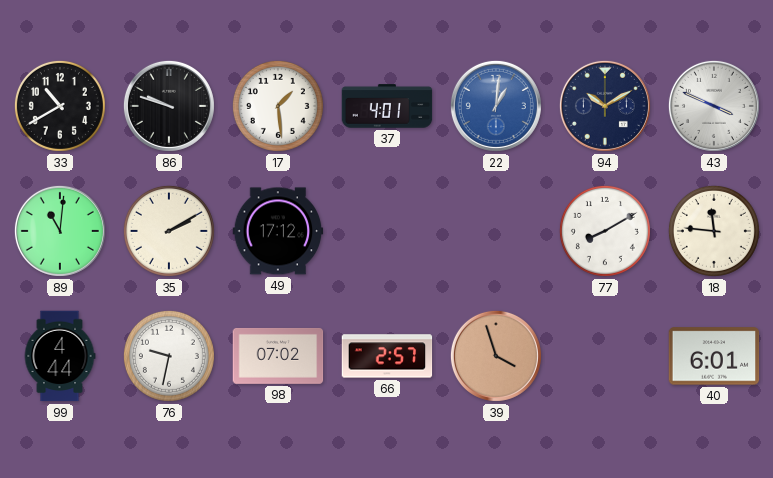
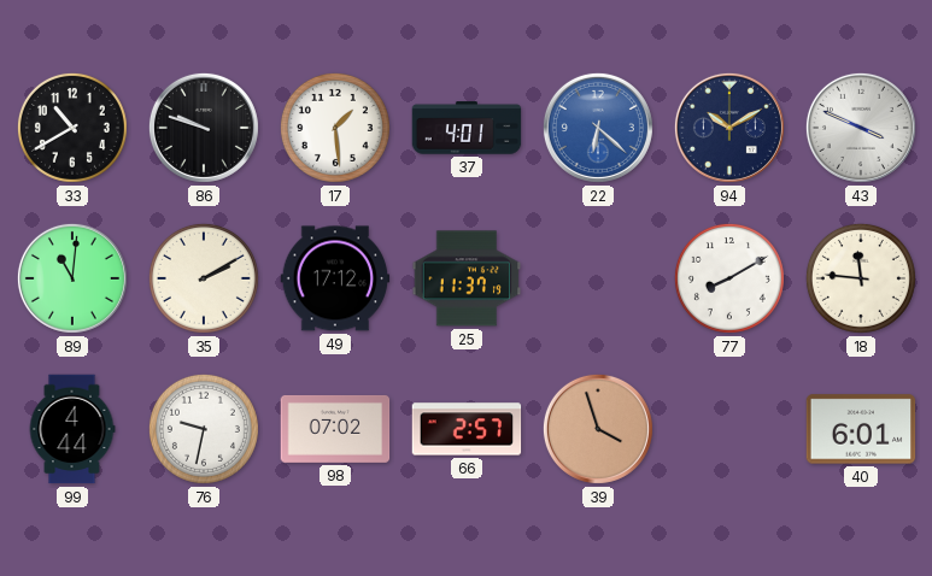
22: 1:01 -> 6:22 (598, 128)
25: none -> 11:37 (467, 278)
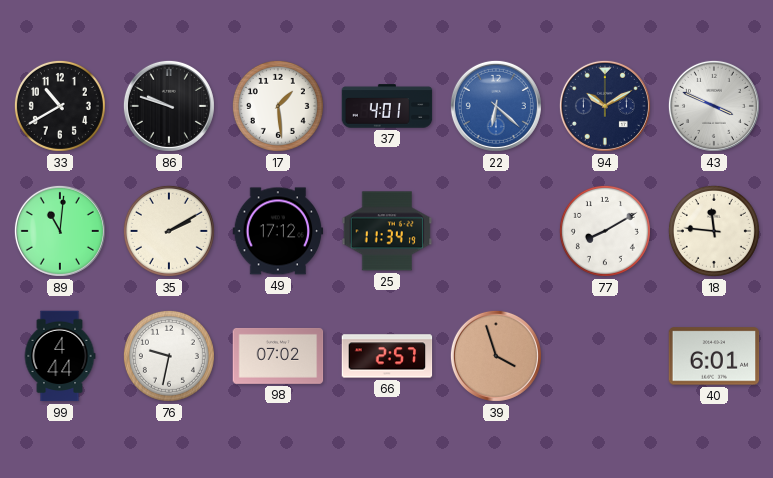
25: 11:37 -> 11:34 (387, 231)
